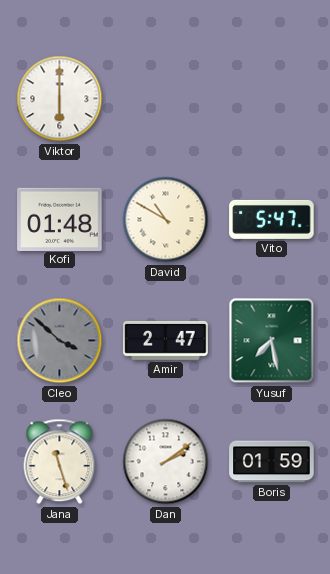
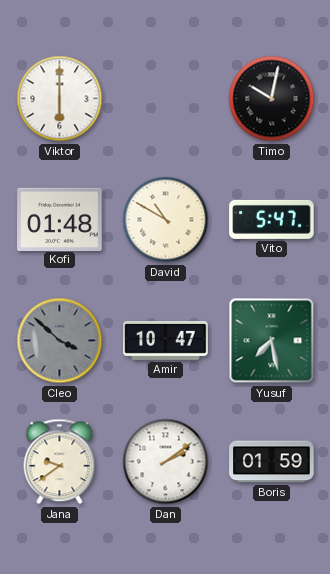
Timo: none -> 10:02 (272, 99)
Amir: 2:47 -> 10:47 (166, 340)
Jana: 11:27 -> 9:39 (60, 462)
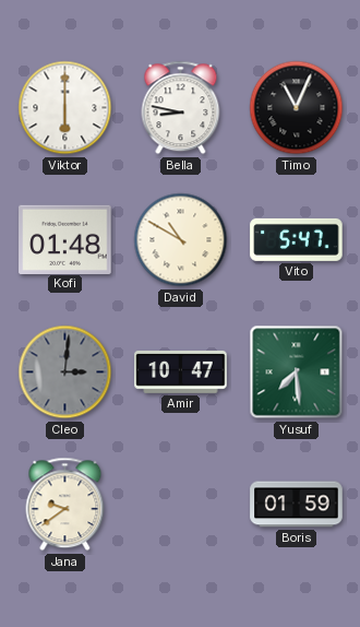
Bella: none -> 8:47 (181, 108)
Timo: 10:02 -> 11:04 (297, 108)
Cleo: 3:52 -> 3:01 (65, 372)
Yusuf: 7:28 -> 7:29 (297, 372)
Dan: 2:09 -> none (166, 462)
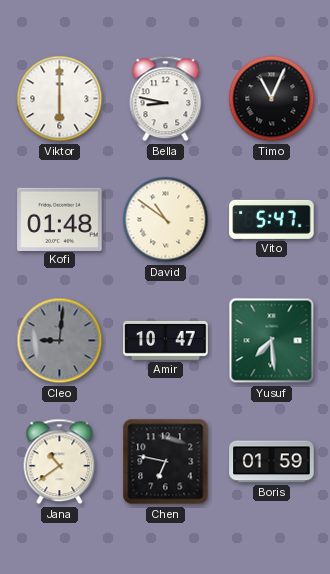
David: 10:50 -> 10:51 (166, 220)
Cleo: 3:01 -> 9:01 (60, 341)
Jana: 9:39 -> 10:39 (60, 462)
Chen: none -> 6:47 (166, 462)
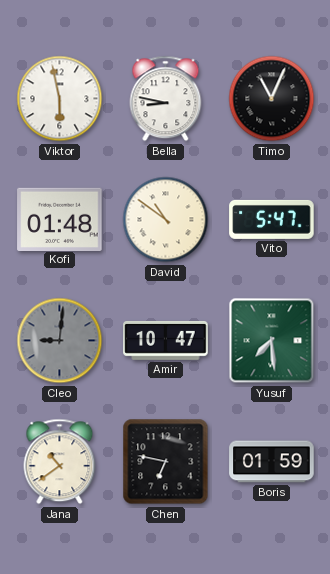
Viktor: 6:00 -> 5:58 (60, 99)
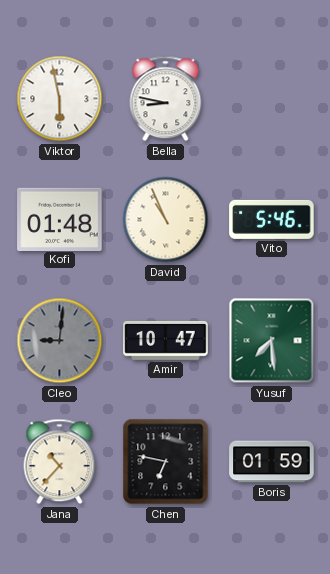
Timo: 11:04 -> none (272, 99)
David: 10:51 -> 10:56 (166, 220)
Vito: 5:47 -> 5:46 (272, 219)
Jana: 10:39 -> 10:37 (60, 462)
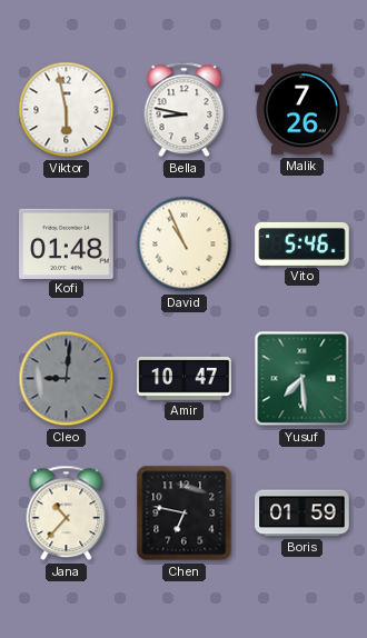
Malik: none -> 7:26 (302, 110)
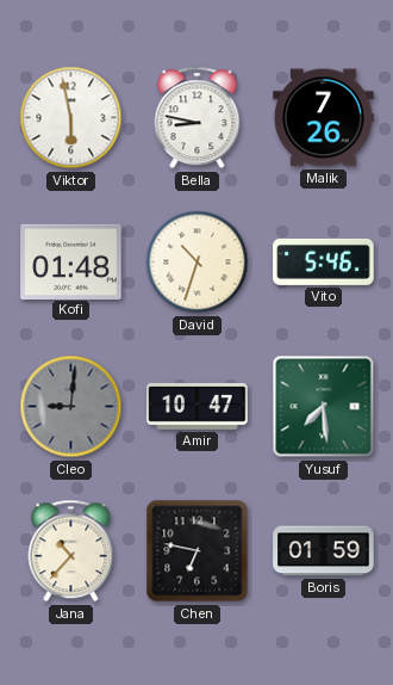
David: 10:56 -> 10:33 (198, 263)
